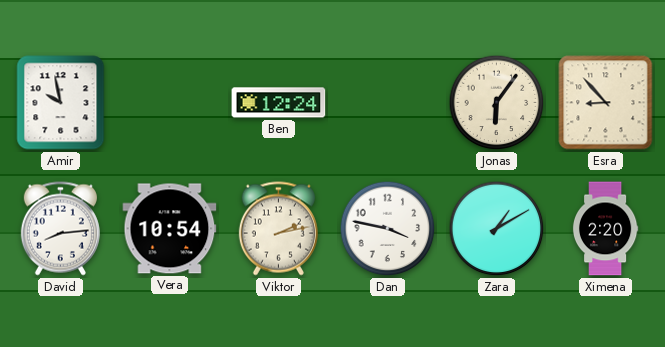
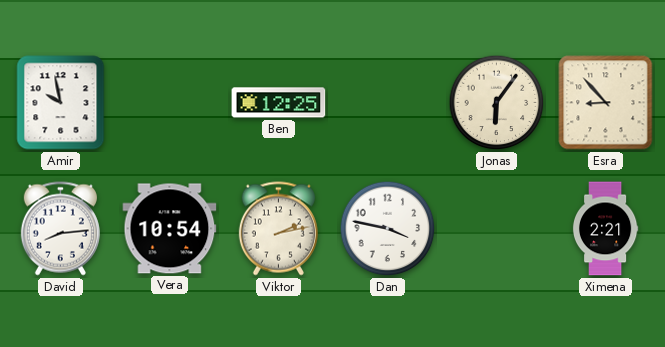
Ben: 12:24 -> 12:25 (279, 103)
Zara: 1:10 -> none (497, 229)
Ximena: 2:20 -> 2:21 (605, 229)
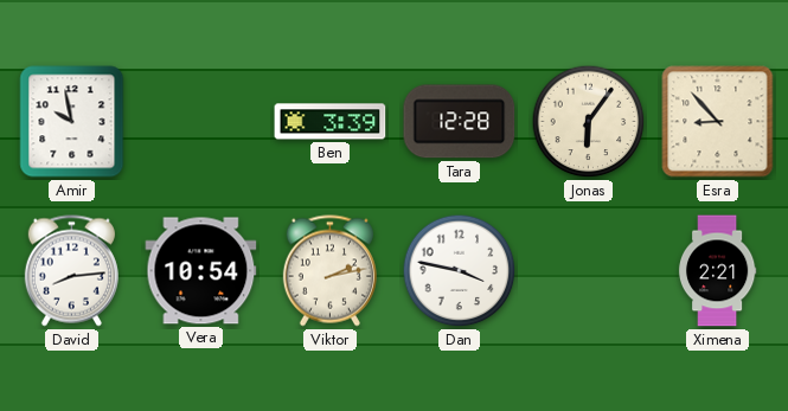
Ben: 12:25 -> 3:39 (331, 122)
Tara: none -> 12:28 (460, 122)
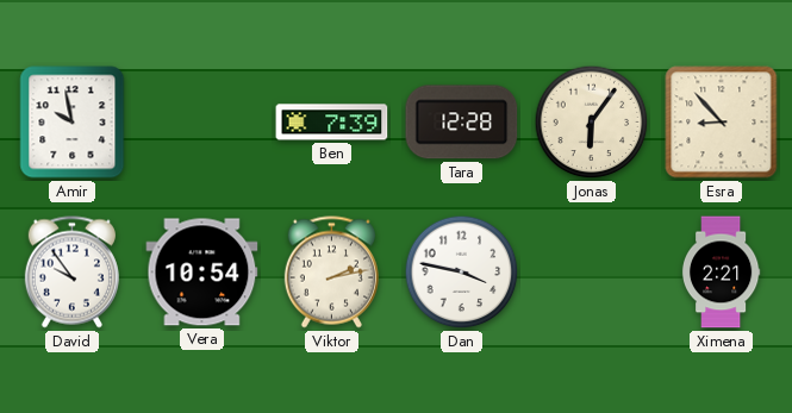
Ben: 3:39 -> 7:39 (332, 123)
David: 8:14 -> 9:54 (71, 273)
